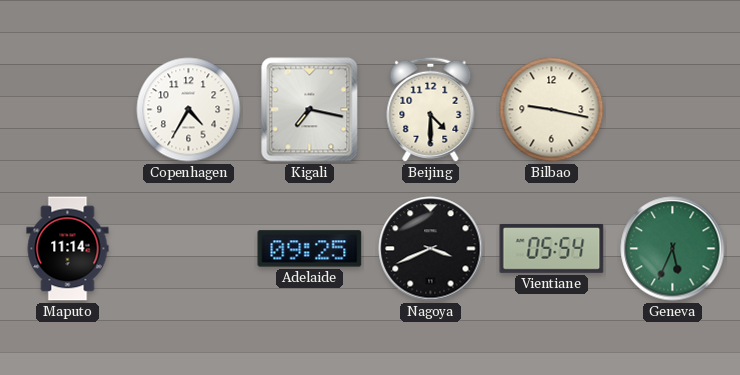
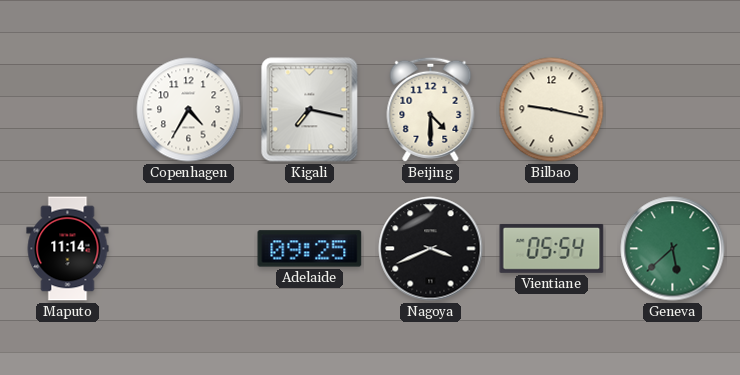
Geneva: 5:34 -> 5:38 (673, 249)
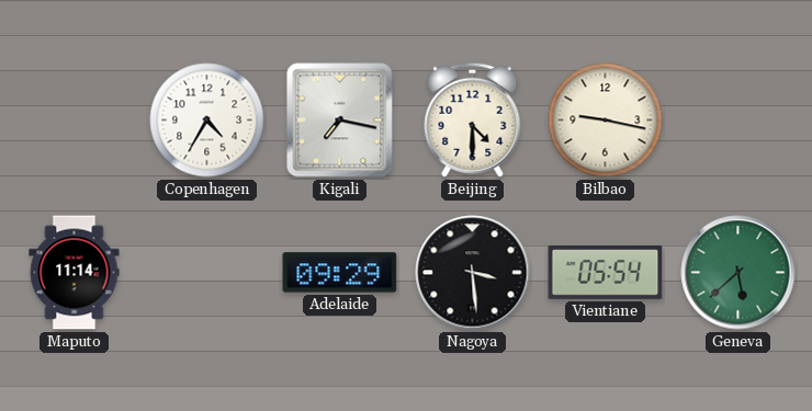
Adelaide: 09:25 -> 09:29 (340, 273)
Nagoya: 3:41 -> 3:29 (473, 273)
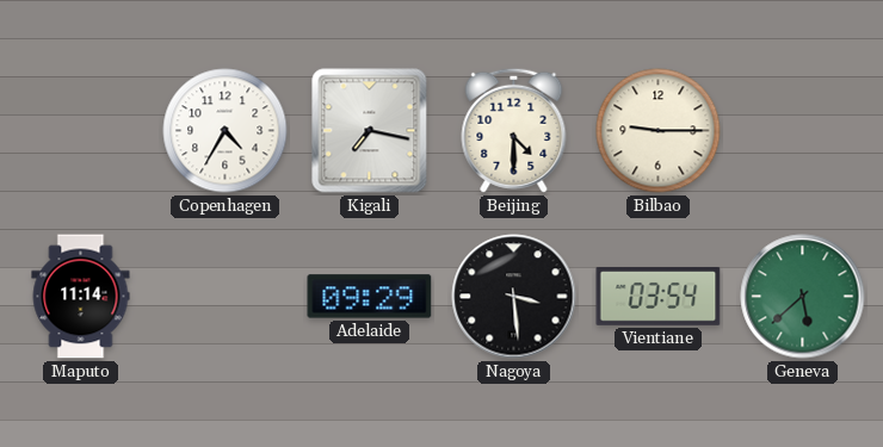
Bilbao: 9:17 -> 9:15 (659, 131)
Vientiane: 05:54 -> 03:54 (659, 296)
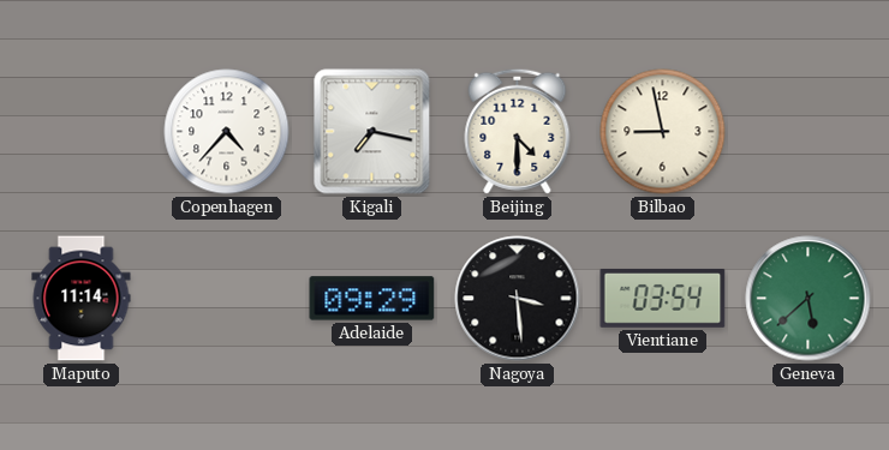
Copenhagen: 4:35 -> 4:37 (227, 132)
Bilbao: 9:15 -> 8:58 (663, 132)
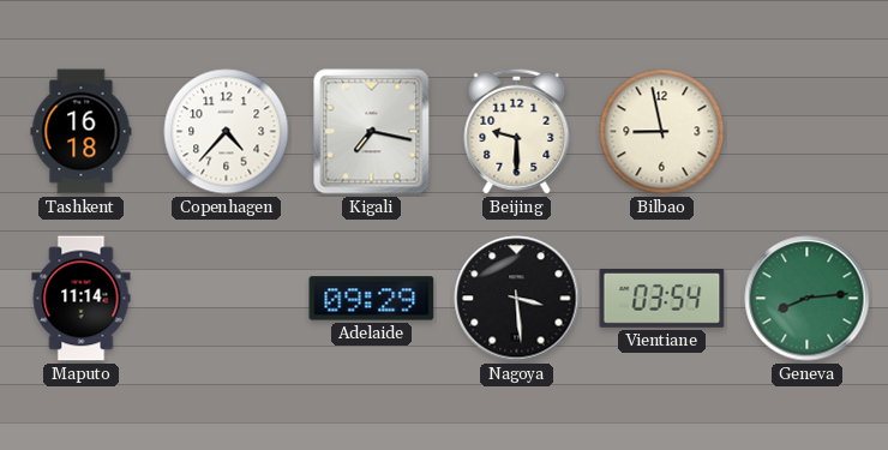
Tashkent: none -> 16:18 (82, 132)
Beijing: 4:30 -> 9:30 (517, 131)
Geneva: 5:38 -> 8:14 (808, 299)
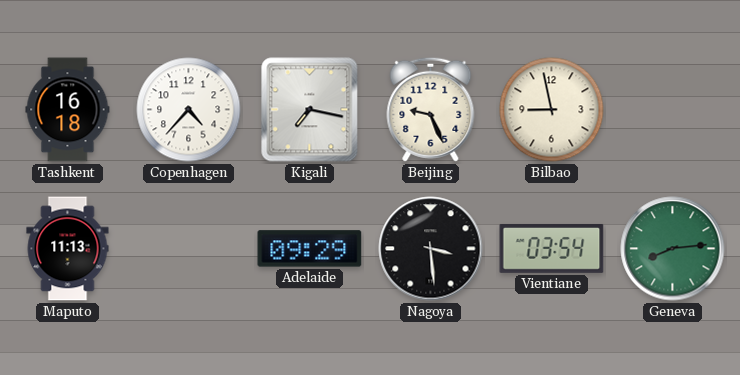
Beijing: 9:30 -> 9:26 (431, 109)
Maputo: 11:14 -> 11:13 (68, 249)
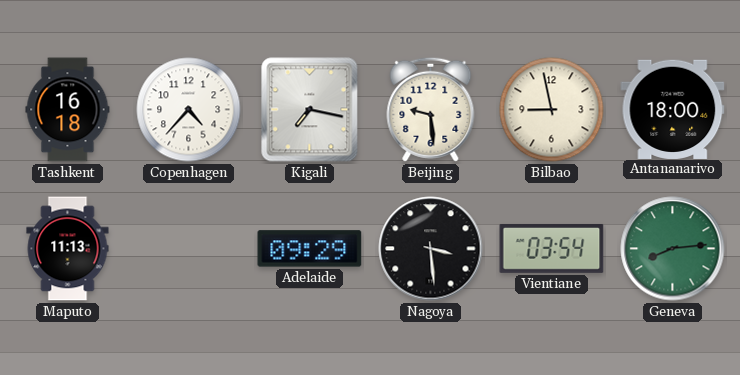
Beijing: 9:26 -> 9:29 (431, 109)
Antananarivo: none -> 18:00 (673, 109)
